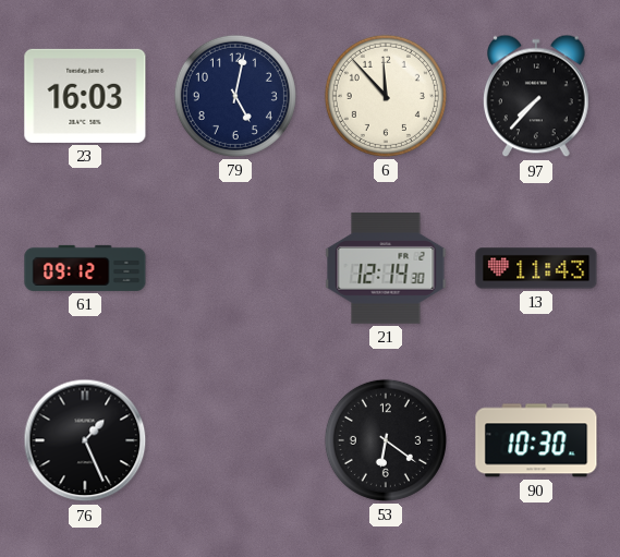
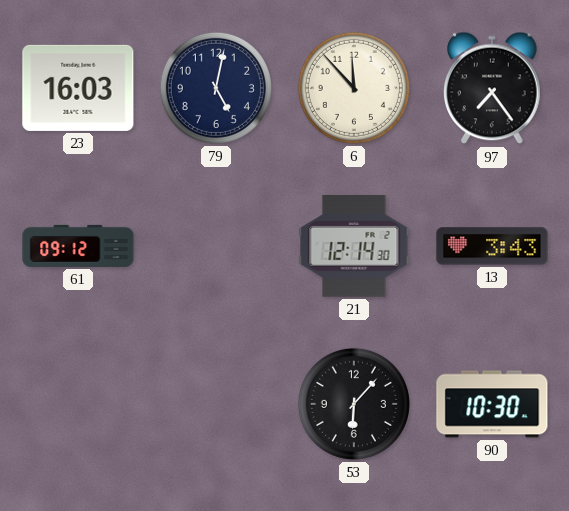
97: 7:37 -> 7:24 (493, 88)
13: 11:43 -> 3:43 (492, 246)
76: 1:26 -> none (85, 440)
53: 6:21 -> 6:07 (354, 404)
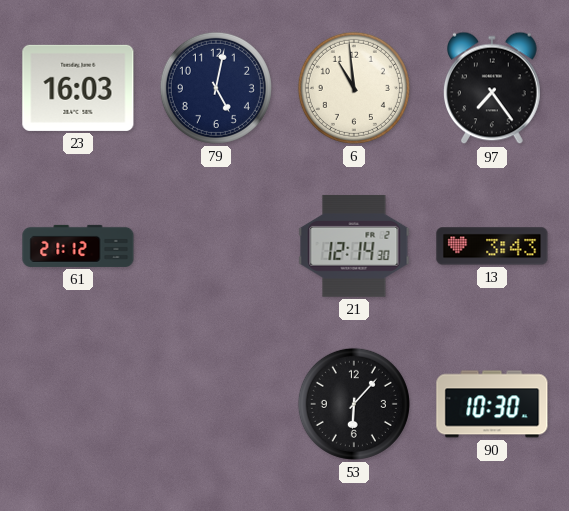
6: 11:53 -> 10:59 (354, 88)
61: 09:12 -> 21:12 (78, 246)
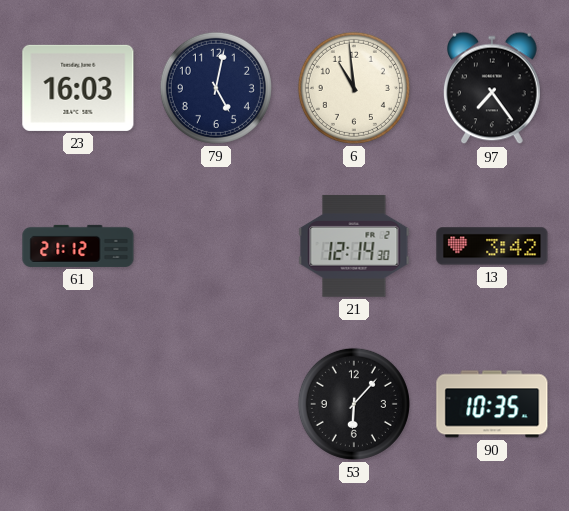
13: 3:43 -> 3:42 (492, 246)
90: 10:30 -> 10:35 (492, 404)
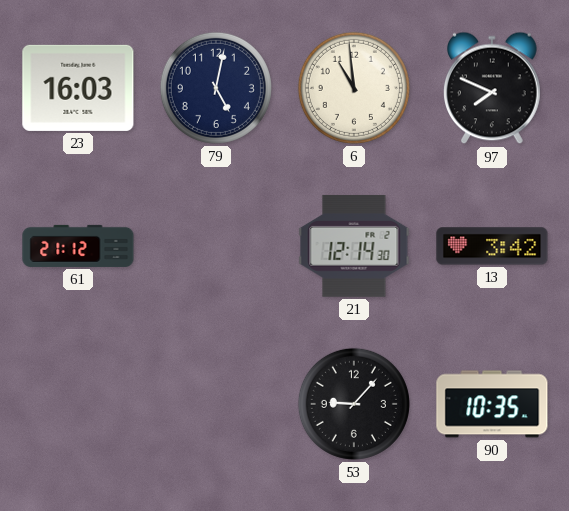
97: 7:24 -> 7:49 (493, 88)
53: 6:07 -> 9:07 (354, 404)
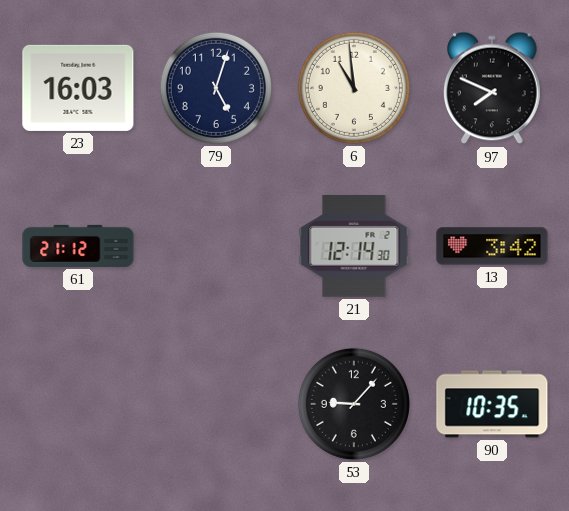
79: 5:02 -> 5:03 (216, 88)
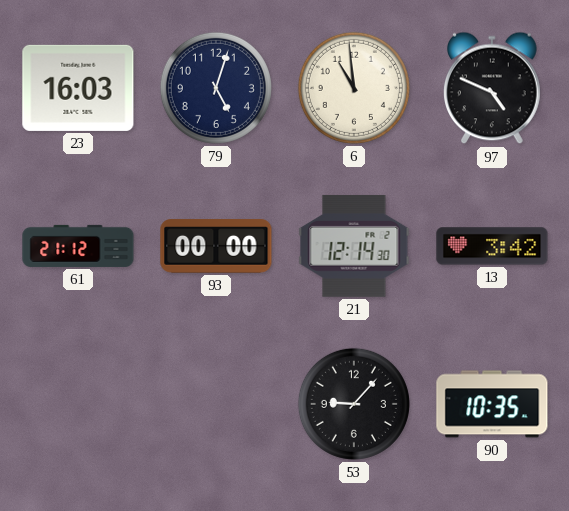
97: 7:49 -> 4:49 (493, 88)
93: none -> 00:00 (216, 246)
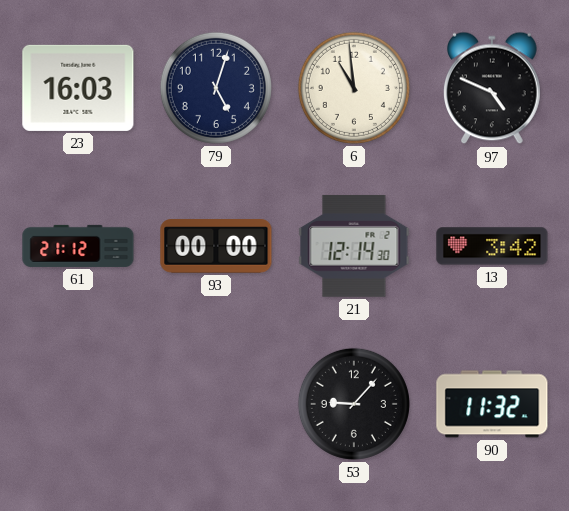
90: 10:35 -> 11:32 (492, 404)
